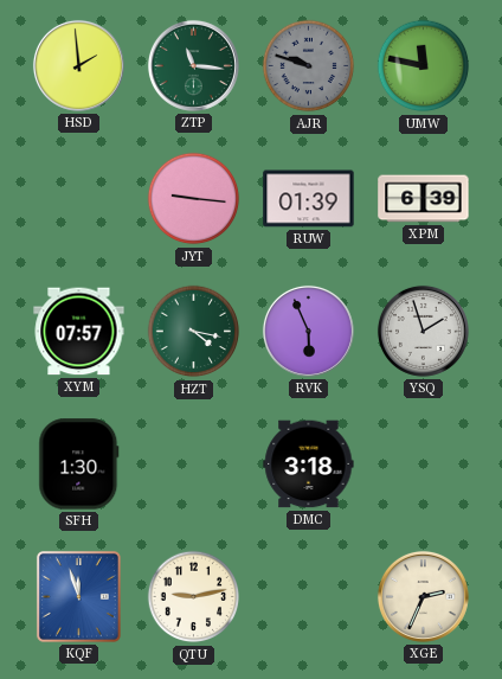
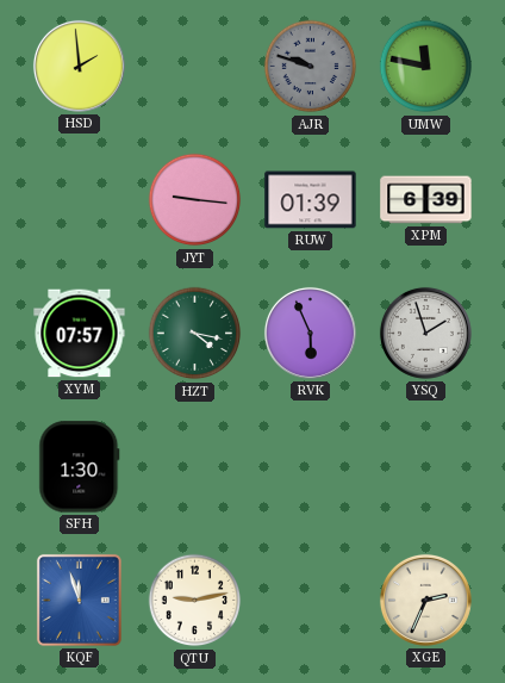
ZTP: 11:16 -> none (193, 65)
DMC: 3:18 -> none (309, 465)
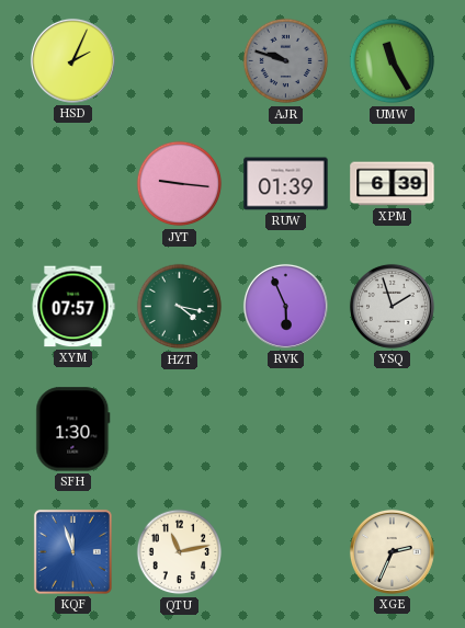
HSD: 1:59 -> 2:04 (72, 60)
UMW: 11:47 -> 11:25 (393, 61)
QTU: 9:13 -> 11:13 (180, 552)
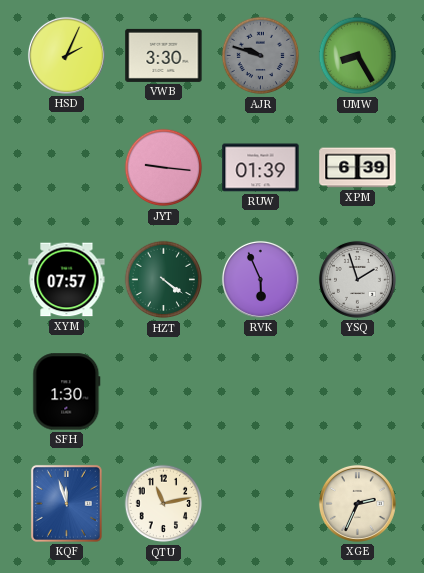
VWB: none -> 3:30 (164, 55)
UMW: 11:25 -> 8:25 (358, 56)
HZT: 4:17 -> 4:21 (164, 280)
